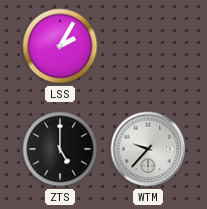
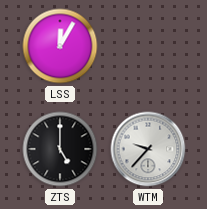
LSS: 2:05 -> 12:05 (60, 46)
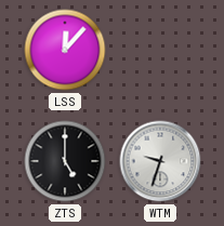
LSS: 12:05 -> 12:07 (65, 50)
WTM: 9:37 -> 9:33 (160, 161)
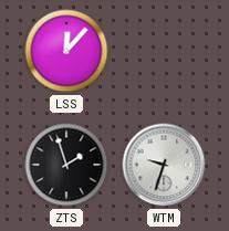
ZTS: 5:00 -> 1:57 (66, 165)
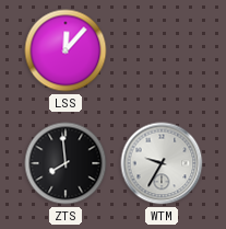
ZTS: 1:57 -> 7:59 (66, 163)
WTM: 9:33 -> 9:35 (162, 163)
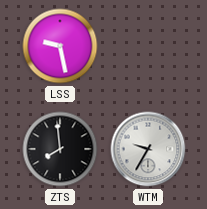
LSS: 12:07 -> 9:28 (60, 46)
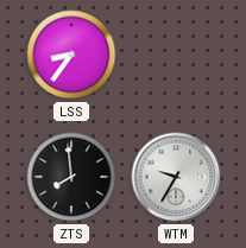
LSS: 9:28 -> 8:36 (71, 55)
